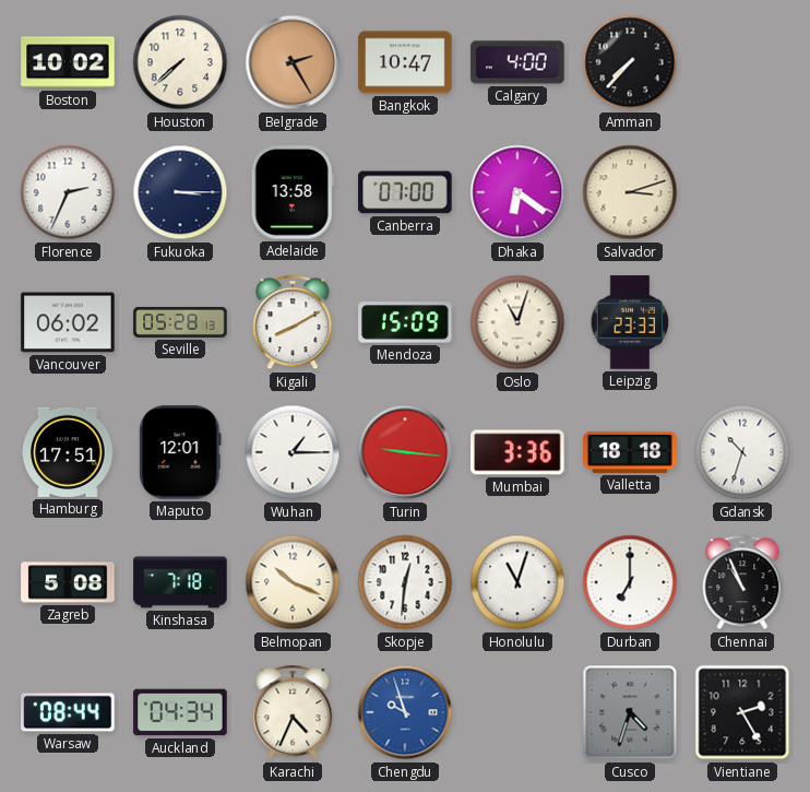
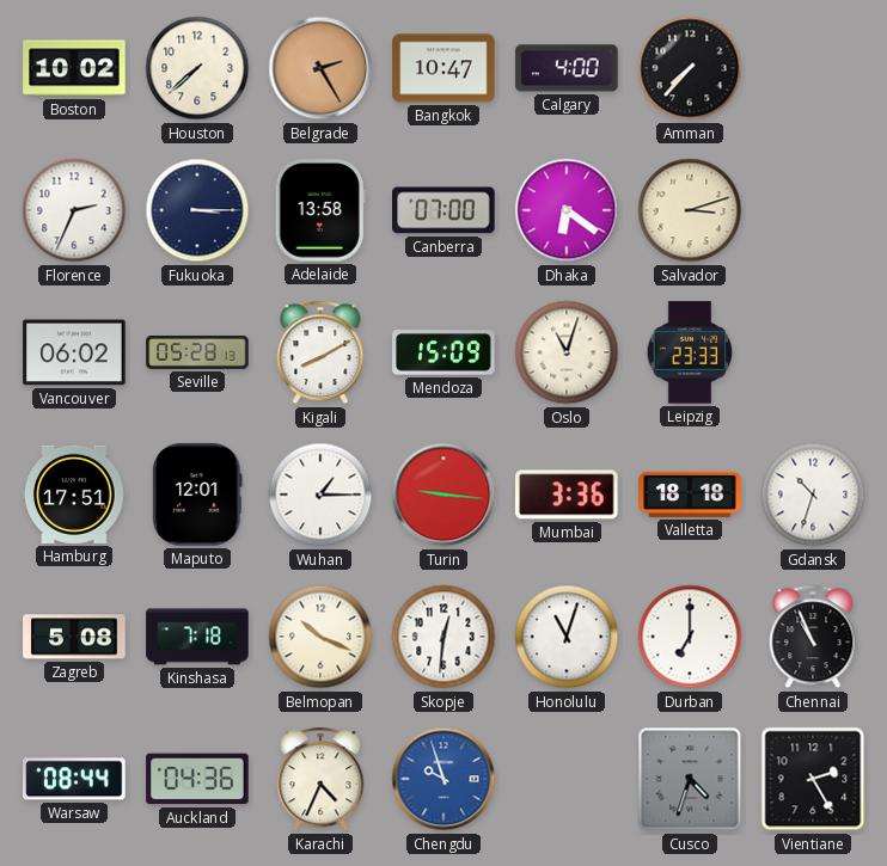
Auckland: 04:34 -> 04:36 (197, 779)
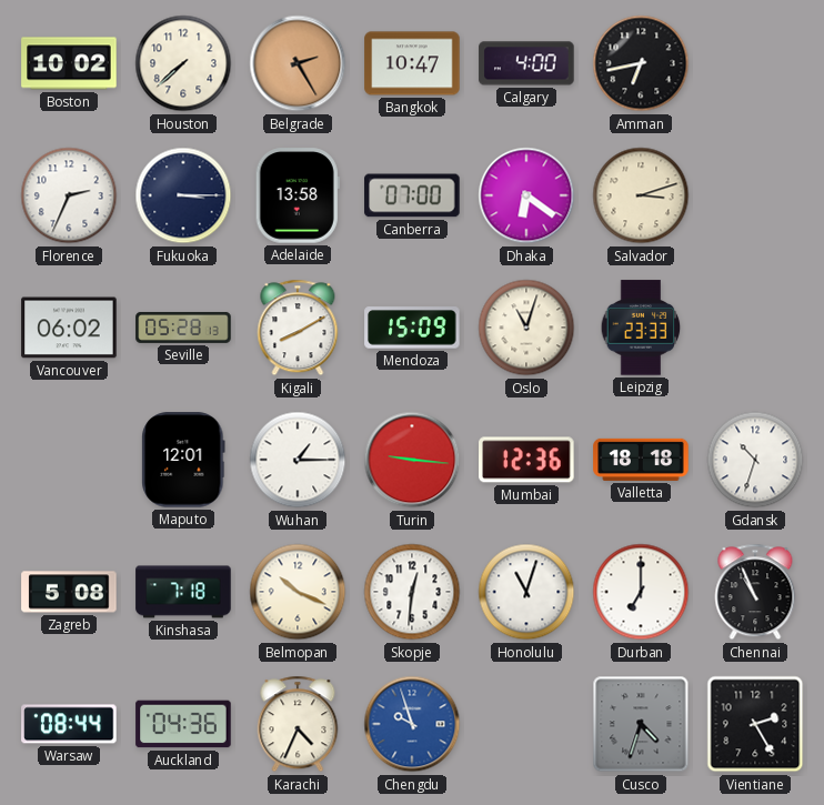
Amman: 7:37 -> 6:43 (641, 63)
Hamburg: 17:51 -> none (74, 495)
Mumbai: 3:36 -> 12:36 (526, 460)
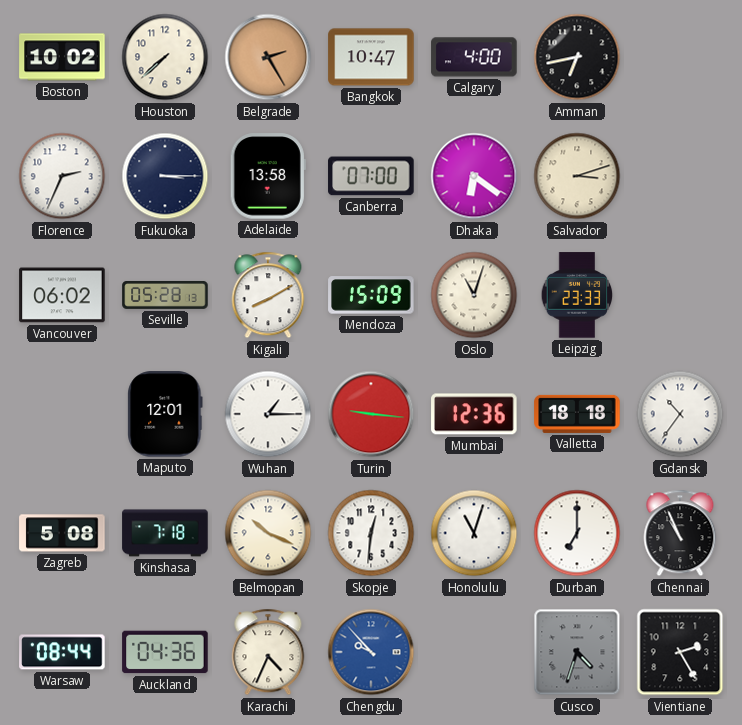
Gdansk: 10:33 -> 10:36 (680, 414)
Chengdu: 9:57 -> 9:53 (371, 652)
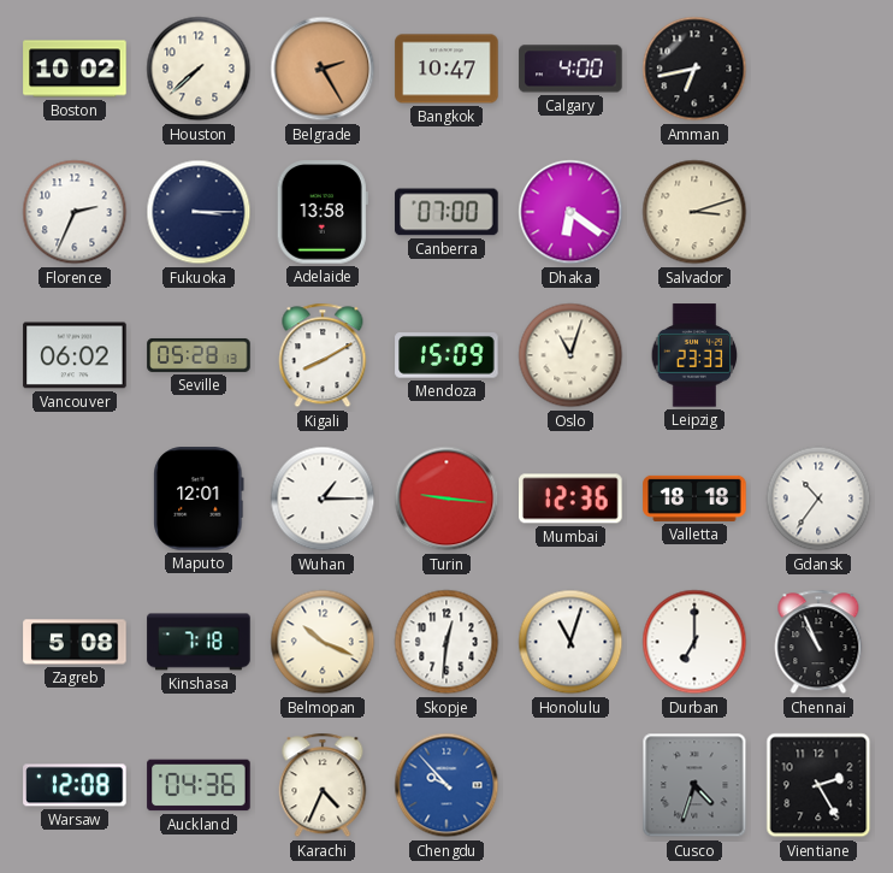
Warsaw: 08:44 -> 12:08 (75, 785)
